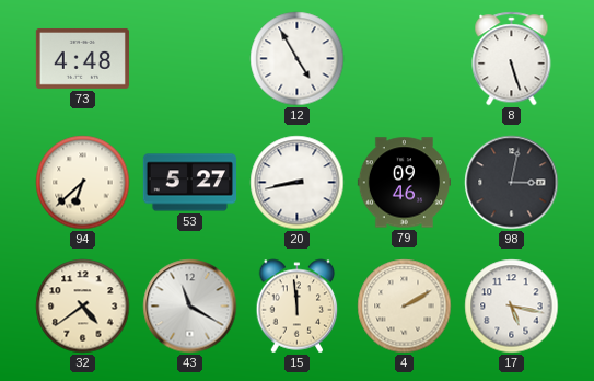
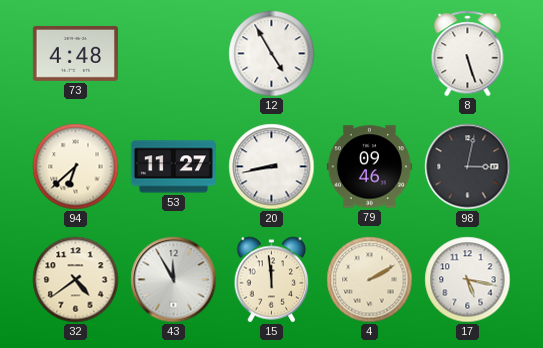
53: 5:27 -> 11:27 (173, 167)
43: 11:20 -> 11:55 (174, 280)
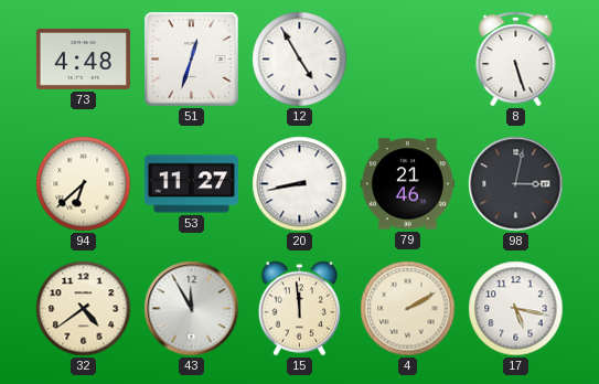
51: none -> 12:33 (192, 60)
79: 09:46 -> 21:46 (407, 184)
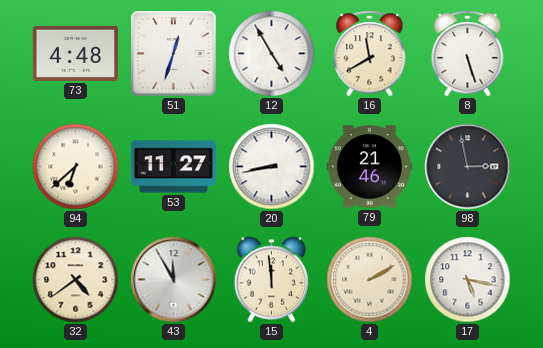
16: none -> 11:40 (370, 54)
98: 3:02 -> 2:58 (468, 167)
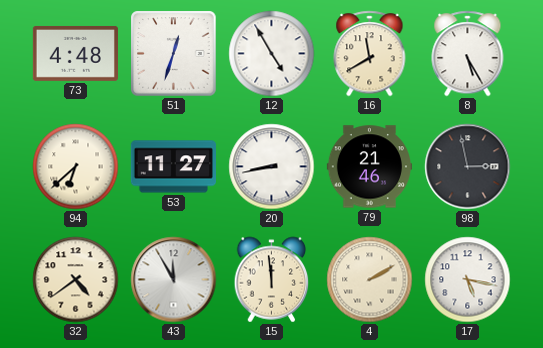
8: 5:27 -> 5:25 (468, 54)
